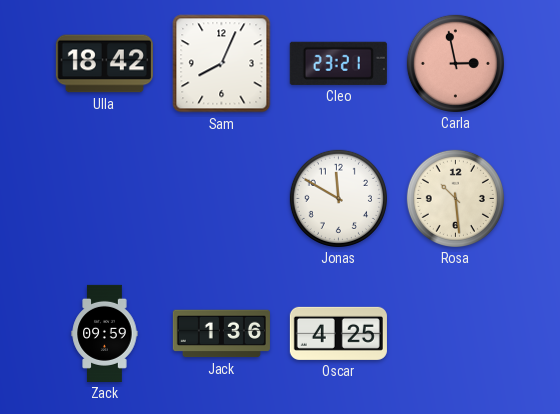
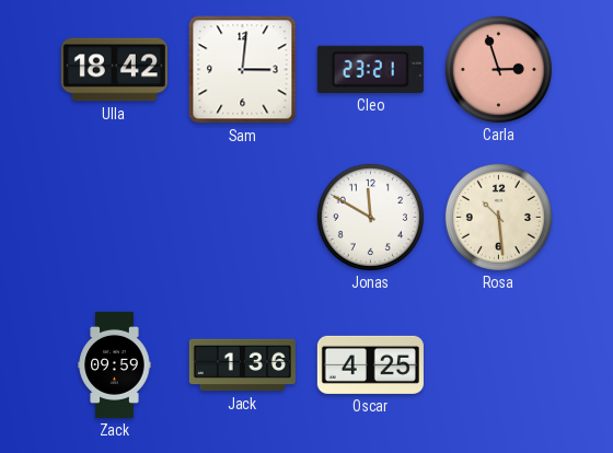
Sam: 8:04 -> 3:01 (243, 70)
Carla: 2:58 -> 2:57 (498, 69)
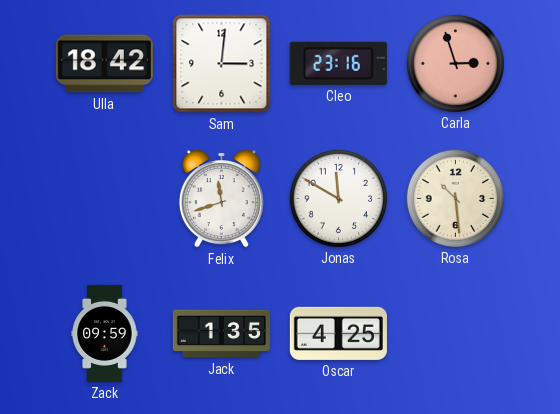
Cleo: 23:21 -> 23:16 (338, 63)
Felix: none -> 11:42 (221, 198)
Jack: 1:36 -> 1:35 (221, 334)
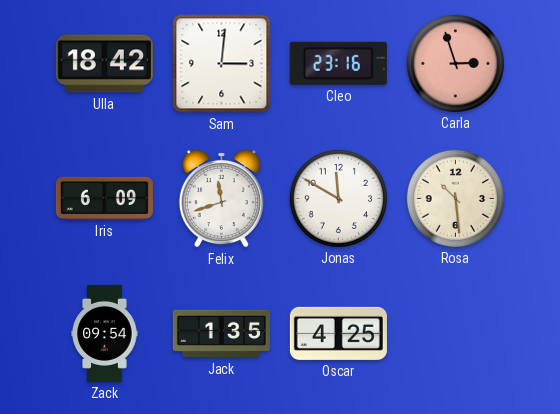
Iris: none -> 6:09 (104, 198)
Zack: 09:59 -> 09:54 (105, 333)
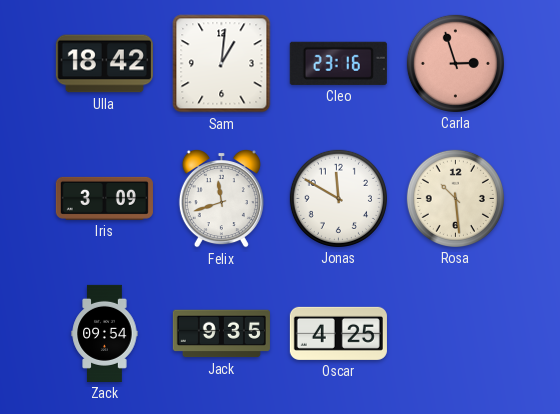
Sam: 3:01 -> 1:01 (222, 64)
Iris: 6:09 -> 3:09 (104, 198)
Jack: 1:35 -> 9:35 (221, 334)
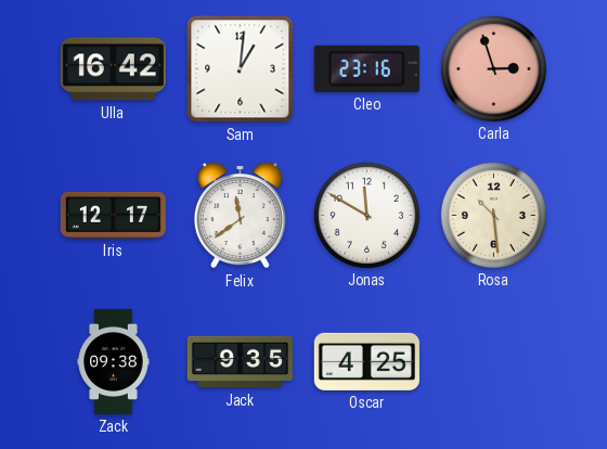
Ulla: 18:42 -> 16:42 (113, 69)
Iris: 3:09 -> 12:17 (113, 215)
Felix: 11:42 -> 11:39 (240, 215)
Zack: 09:54 -> 09:38 (114, 361)
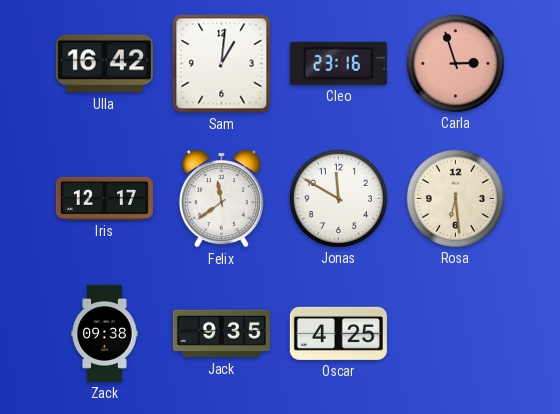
Rosa: 10:29 -> 6:29 (455, 198)
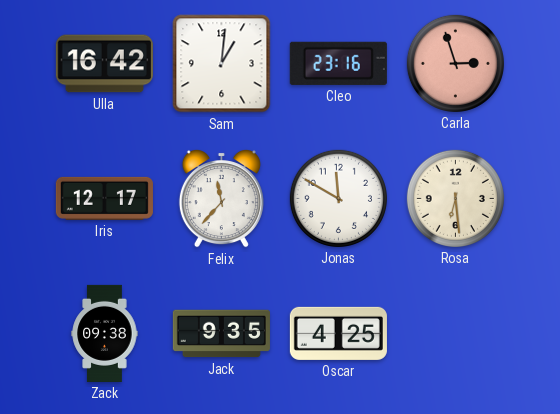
Felix: 11:39 -> 11:37 (221, 198)
